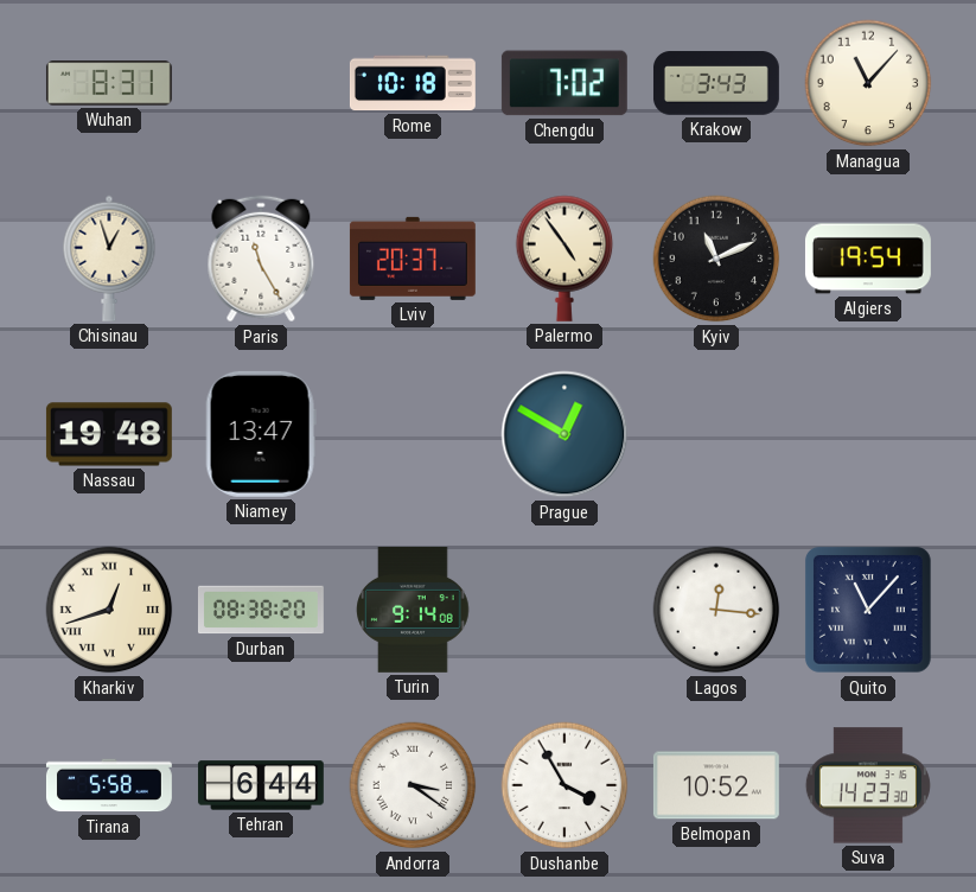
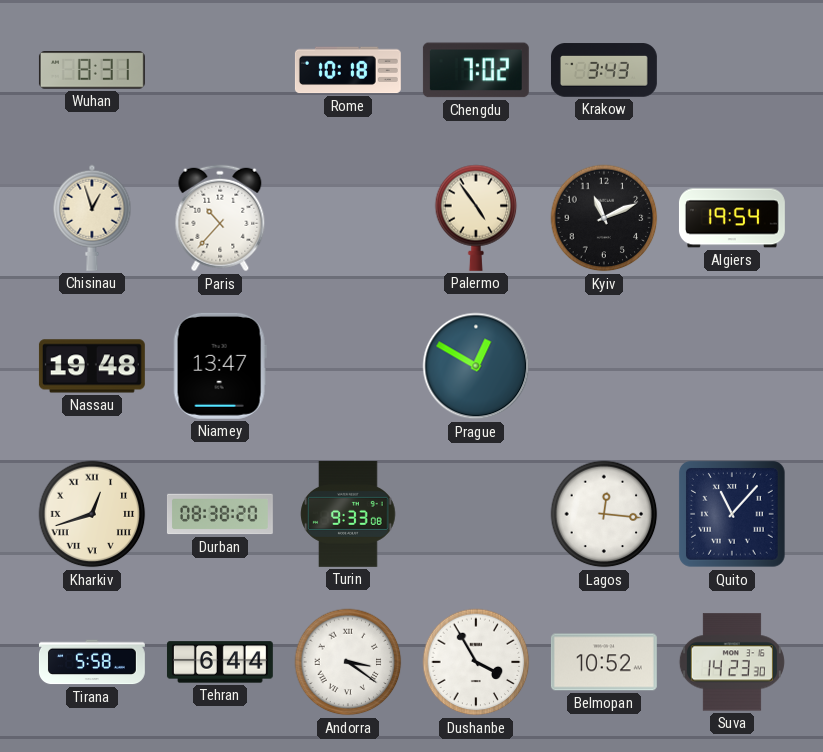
Managua: 11:07 -> none (868, 83)
Paris: 11:25 -> 10:37 (220, 218)
Lviv: 20:37 -> none (413, 259)
Turin: 9:14 -> 9:33 (348, 514)
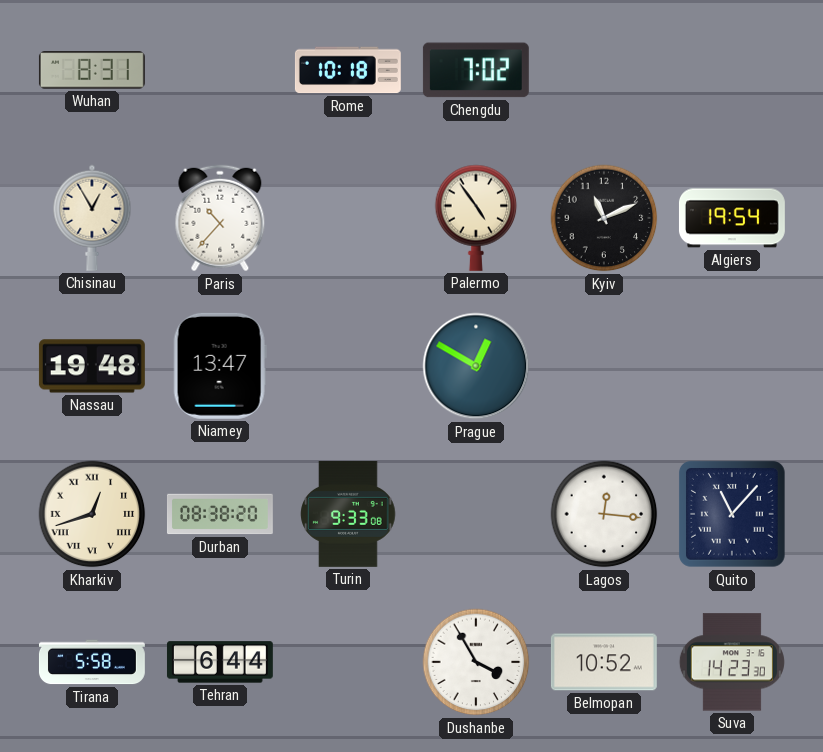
Krakow: 3:43 -> none (604, 70)
Chisinau: 12:57 -> 12:55 (92, 218)
Andorra: 3:21 -> none (348, 662)
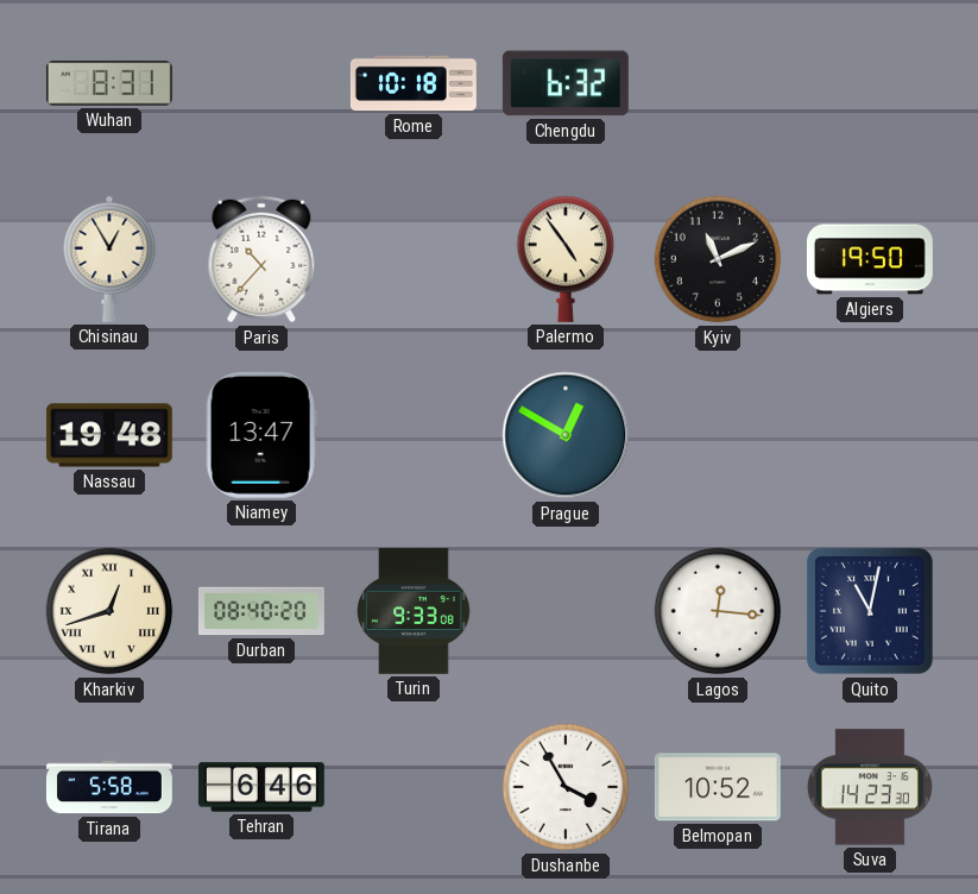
Chengdu: 7:02 -> 6:32 (566, 83)
Algiers: 19:54 -> 19:50 (870, 259)
Durban: 08:38 -> 08:40 (261, 611)
Quito: 11:07 -> 11:02 (870, 611)
Tehran: 6:44 -> 6:46 (261, 787)
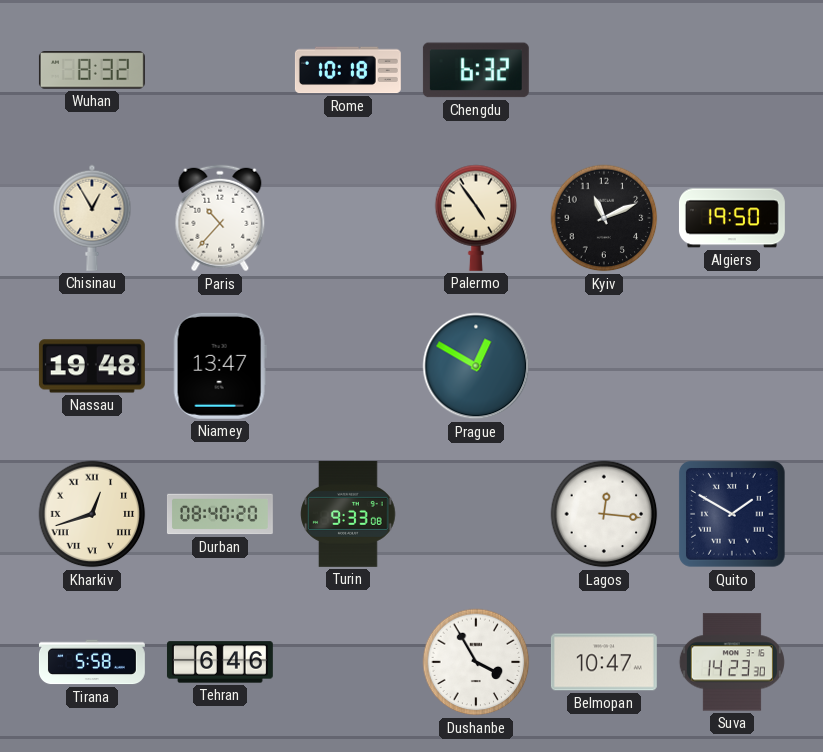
Wuhan: 8:31 -> 8:32 (92, 70)
Quito: 11:02 -> 1:50 (732, 514)
Belmopan: 10:52 -> 10:47 (604, 662)
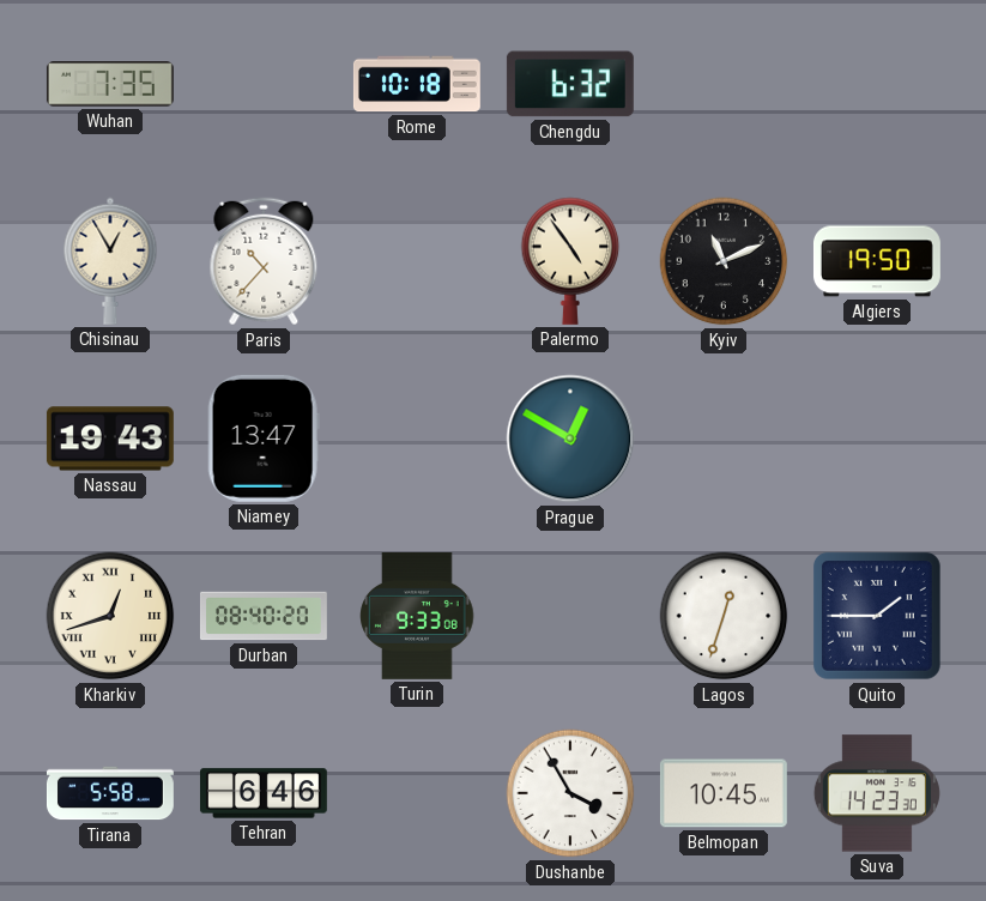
Wuhan: 8:32 -> 7:35 (110, 84)
Nassau: 19:48 -> 19:43 (110, 439)
Lagos: 12:16 -> 12:33 (724, 616)
Quito: 1:50 -> 1:45 (877, 616)
Belmopan: 10:47 -> 10:45 (724, 793)
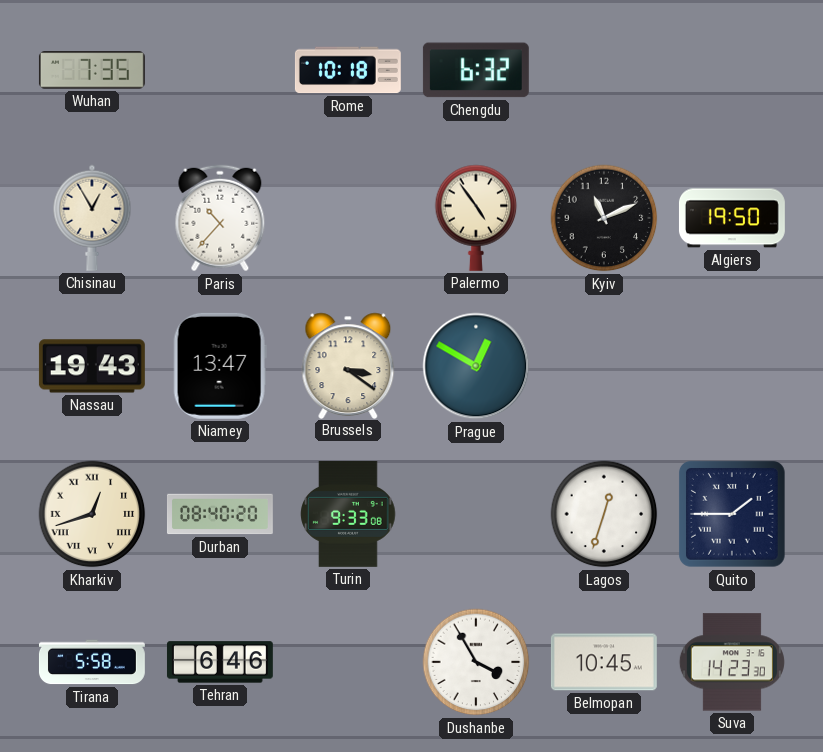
Brussels: none -> 3:21 (348, 365)
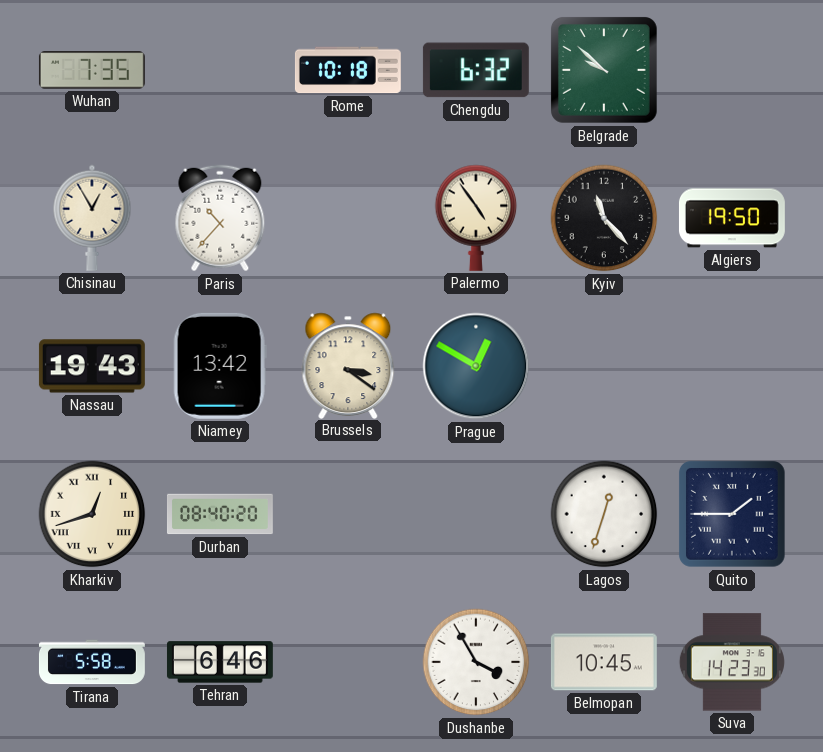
Belgrade: none -> 9:52 (604, 70)
Kyiv: 11:11 -> 11:23 (604, 218)
Niamey: 13:47 -> 13:42 (220, 366)
Turin: 9:33 -> none (348, 514)
